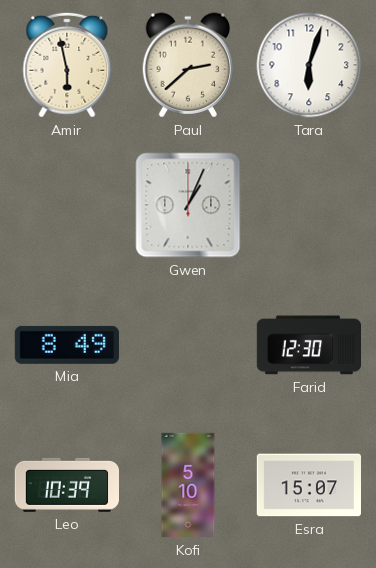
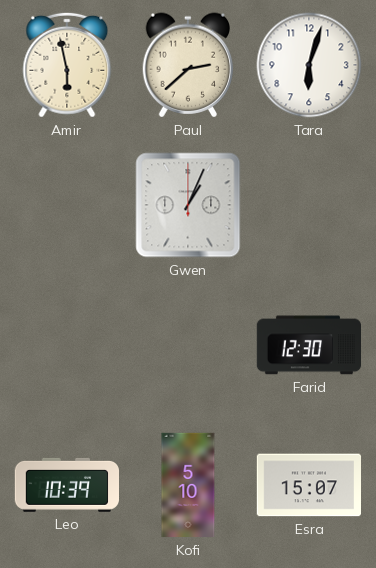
Mia: 8:49 -> none (67, 345)
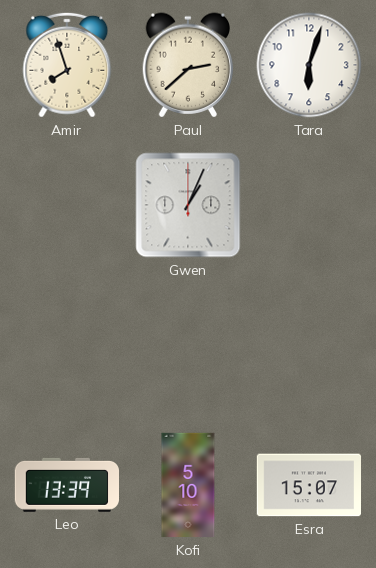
Amir: 5:58 -> 7:57 (67, 65)
Farid: 12:30 -> none (308, 345)
Leo: 10:39 -> 13:39 (66, 485)
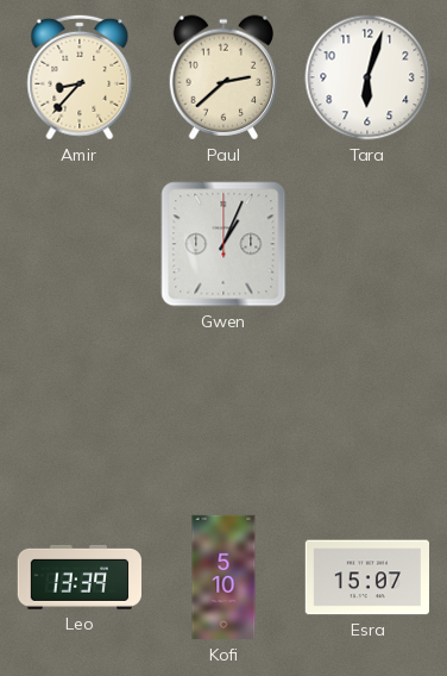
Amir: 7:57 -> 8:37 (80, 77)
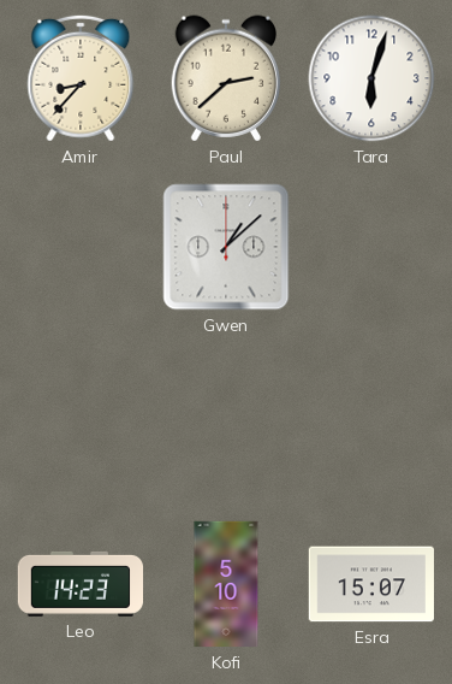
Gwen: 1:04 -> 1:08 (226, 247)
Leo: 13:39 -> 14:23 (79, 584)
